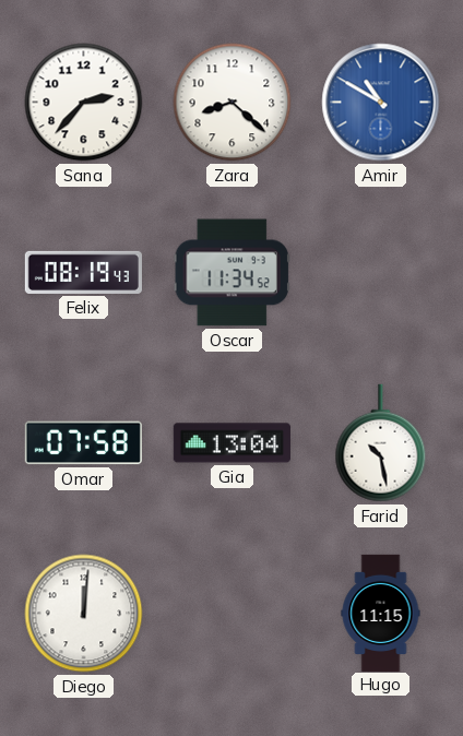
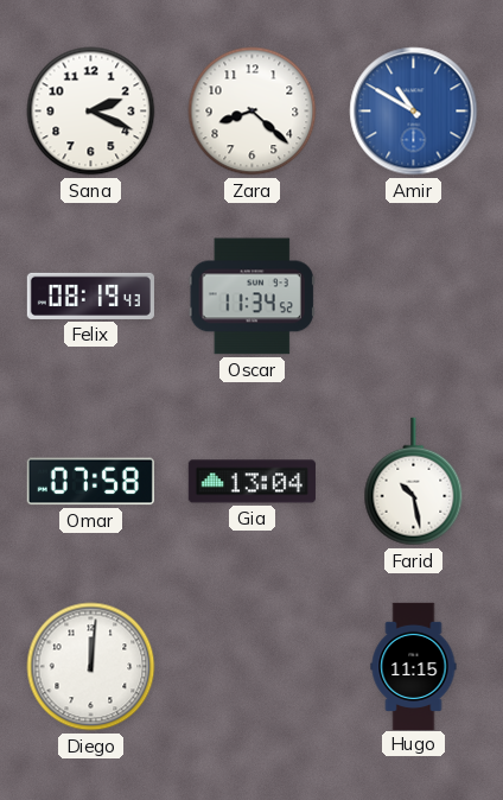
Sana: 2:37 -> 2:19 (91, 112)
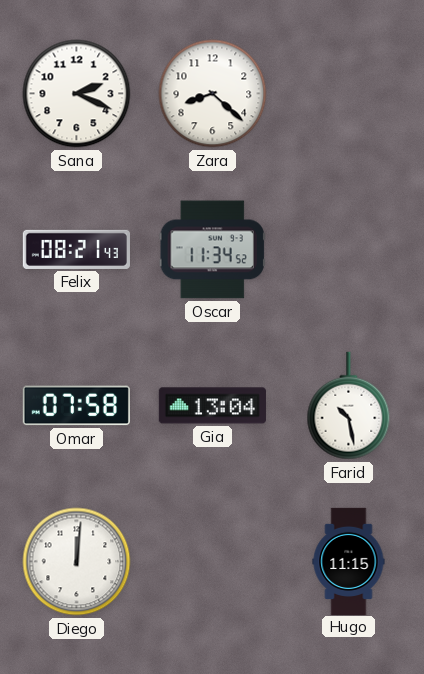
Amir: 10:50 -> none (414, 112)
Felix: 08:19 -> 08:21 (76, 249)
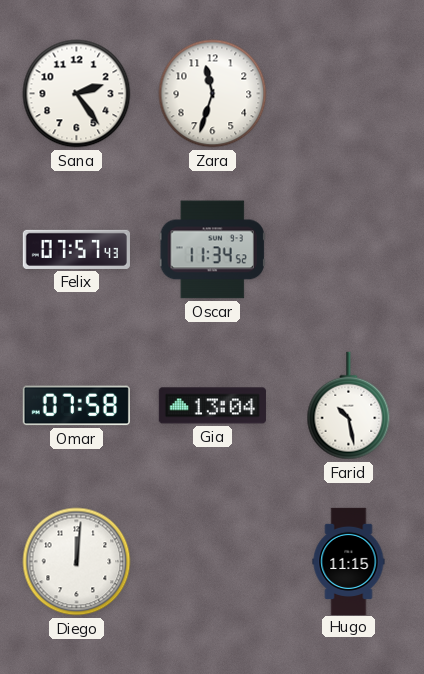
Sana: 2:19 -> 2:24 (77, 94)
Zara: 8:22 -> 11:33 (213, 94)
Felix: 08:21 -> 07:57 (76, 249)
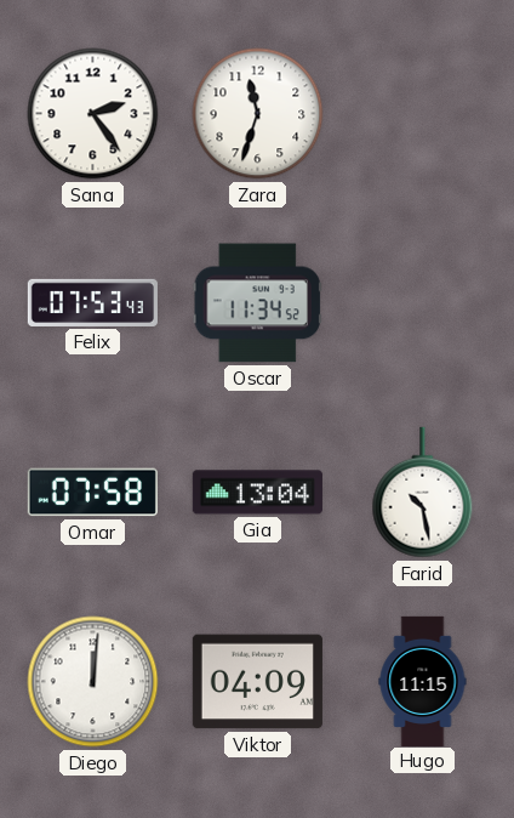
Felix: 07:57 -> 07:53 (92, 302)
Viktor: none -> 04:09 (257, 682)
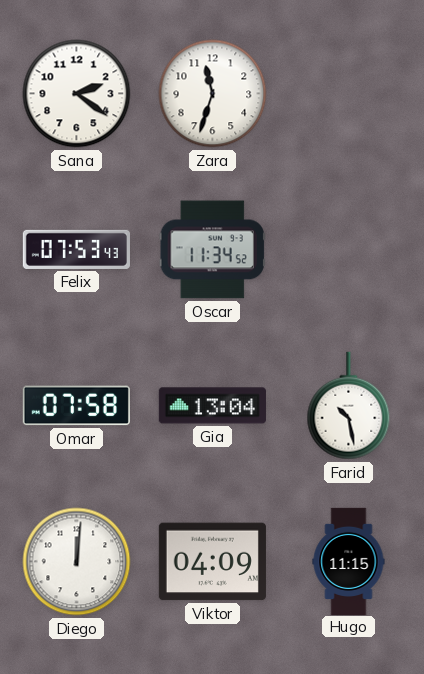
Sana: 2:24 -> 2:21 (77, 94)
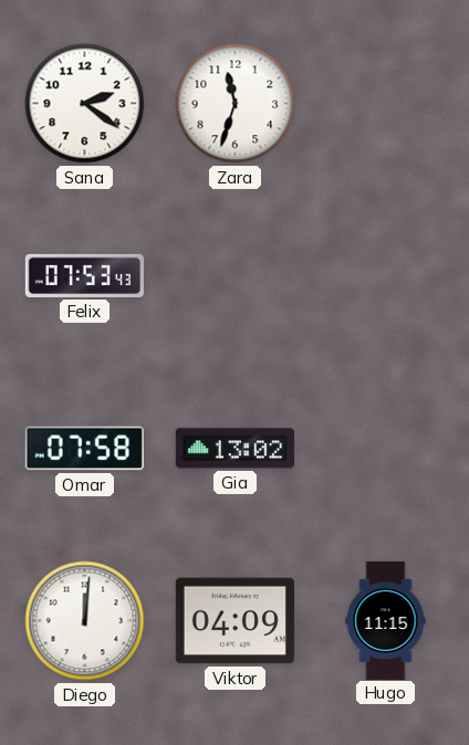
Oscar: 11:34 -> none (212, 250)
Gia: 13:04 -> 13:02 (234, 449)
Farid: 10:28 -> none (349, 406)
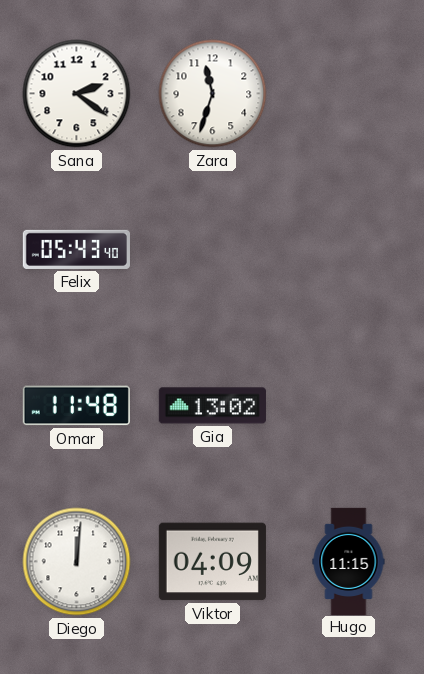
Felix: 07:53 -> 05:43 (76, 249)
Omar: 07:58 -> 11:48 (76, 406)
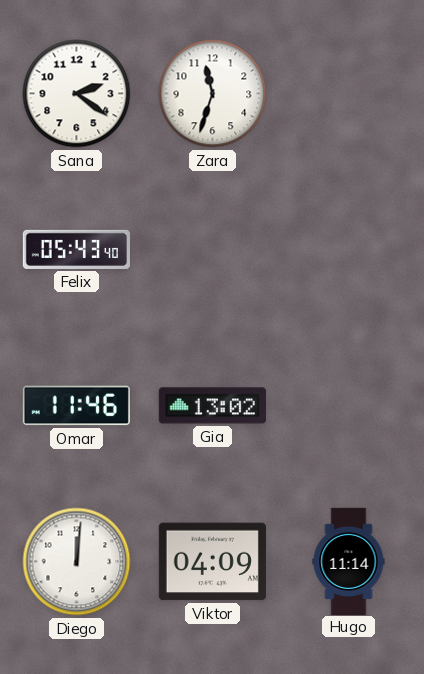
Omar: 11:48 -> 11:46 (76, 406)
Hugo: 11:15 -> 11:14 (349, 561)
